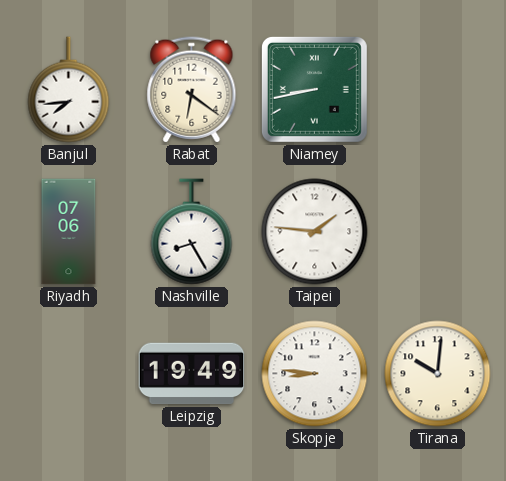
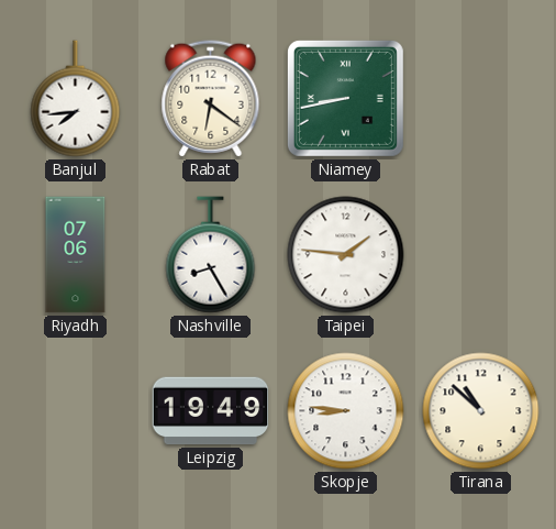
Tirana: 10:01 -> 10:52 (481, 411)
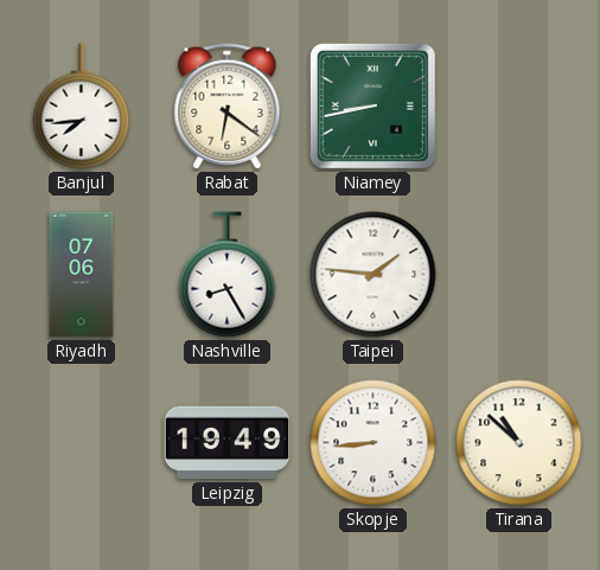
Skopje: 8:46 -> 8:44 (374, 443)
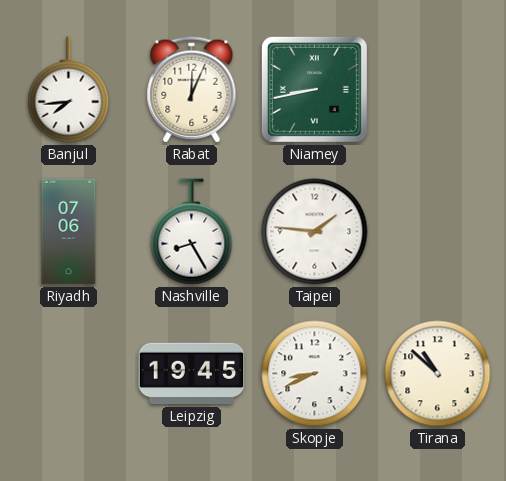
Rabat: 6:21 -> 12:04 (192, 90)
Leipzig: 19:49 -> 19:45 (192, 374)
Skopje: 8:44 -> 8:41 (315, 374)
